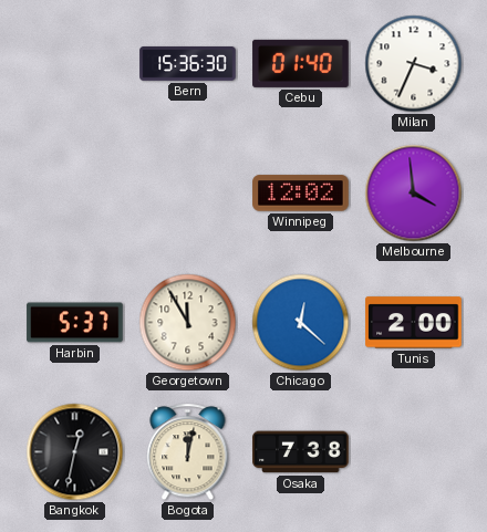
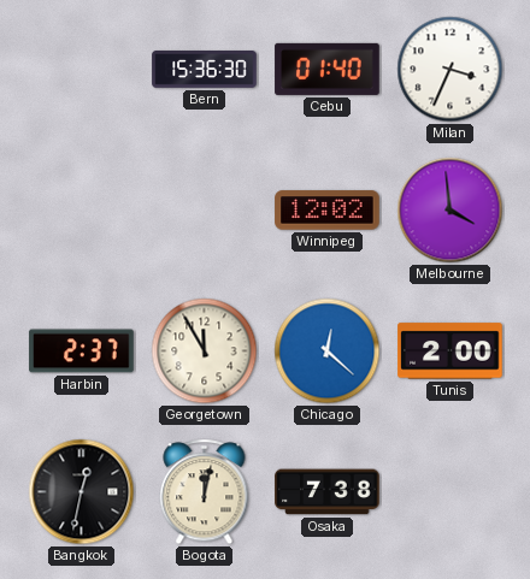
Harbin: 5:37 -> 2:37 (82, 351)
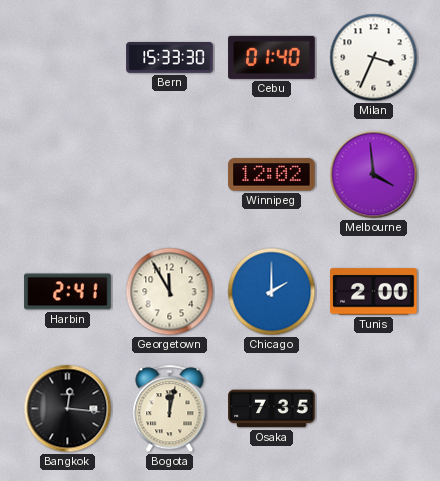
Bern: 15:36 -> 15:33 (170, 58)
Harbin: 2:37 -> 2:41 (68, 292)
Chicago: 12:22 -> 2:00 (272, 292)
Bangkok: 12:32 -> 12:16 (68, 409)
Osaka: 7:38 -> 7:35 (272, 409)
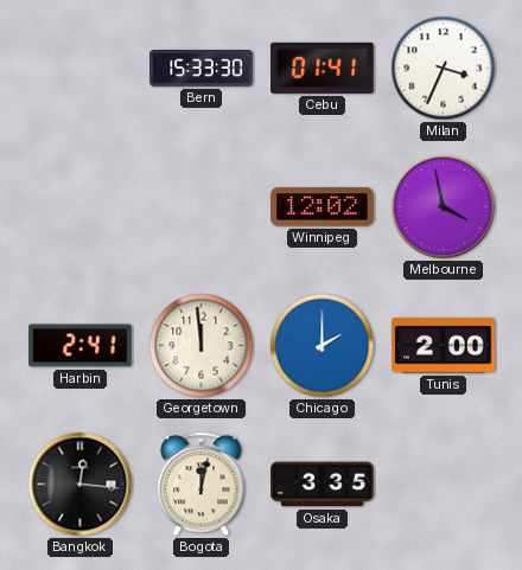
Cebu: 01:40 -> 01:41 (323, 68)
Melbourne: 3:59 -> 3:58 (444, 207)
Georgetown: 11:55 -> 11:59 (202, 346)
Osaka: 7:35 -> 3:35 (323, 485)
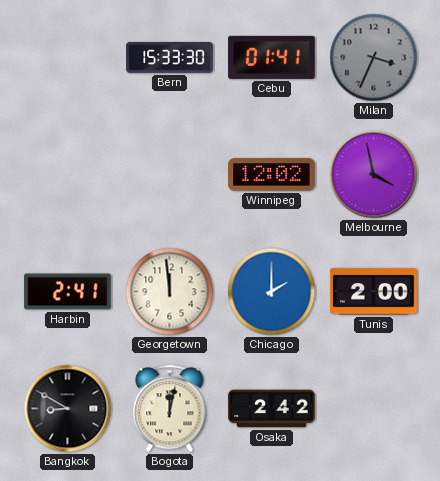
Milan dial: white -> grey (374, 58)
Bangkok: 12:16 -> 8:50 (68, 409)
Osaka: 3:35 -> 2:42 (272, 409)
